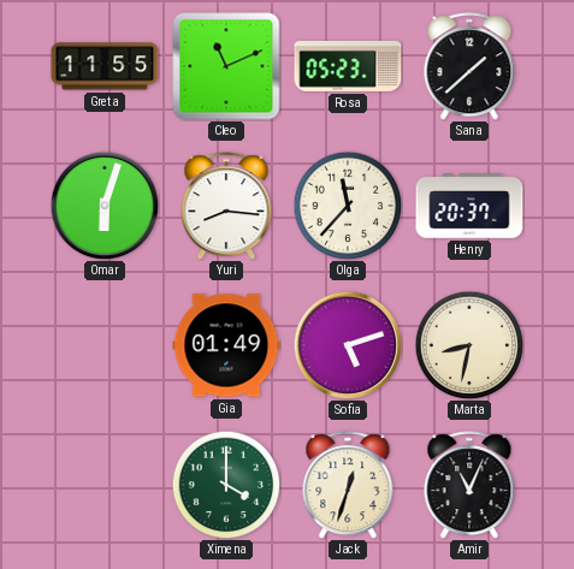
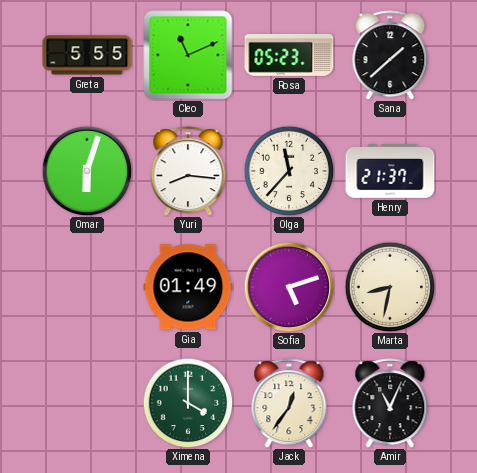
Greta: 11:55 -> 5:55 (87, 55)
Henry: 20:37 -> 21:37 (390, 171)
Jack: 12:33 -> 12:36 (289, 403)
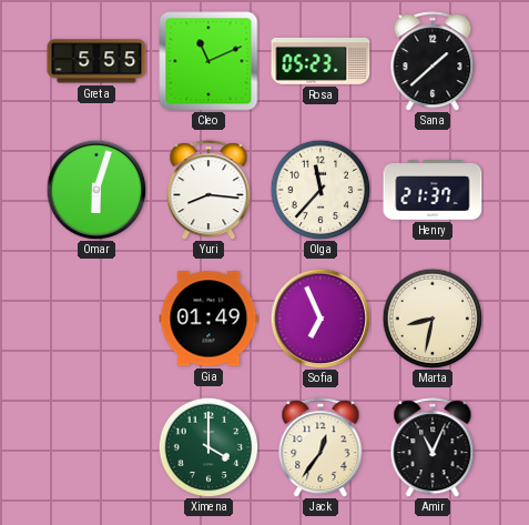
Sofia: 5:12 -> 6:56 (321, 319)
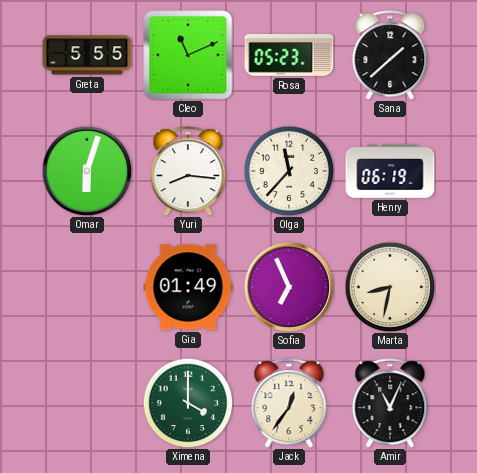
Henry: 21:37 -> 06:19 (390, 171)
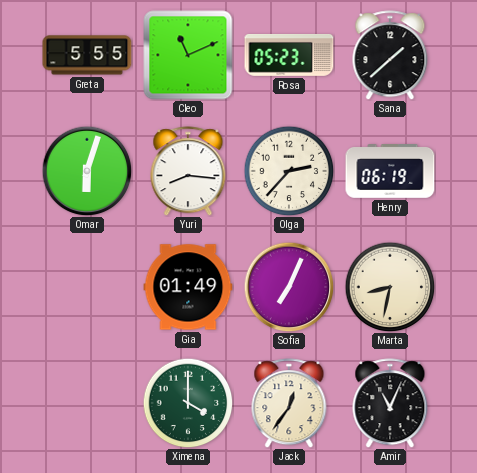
Olga: 11:37 -> 2:37 (289, 171)
Sofia: 6:56 -> 7:04 (289, 287)
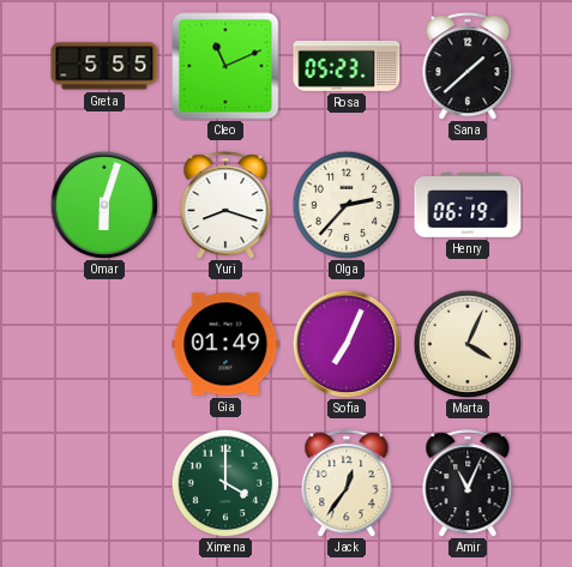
Yuri: 8:16 -> 8:18 (225, 205)
Marta: 8:32 -> 4:04 (468, 344)
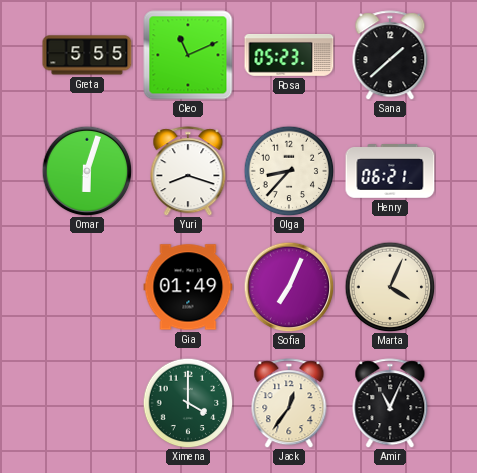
Olga: 2:37 -> 8:37 (289, 171)
Henry: 06:19 -> 06:21 (390, 171)
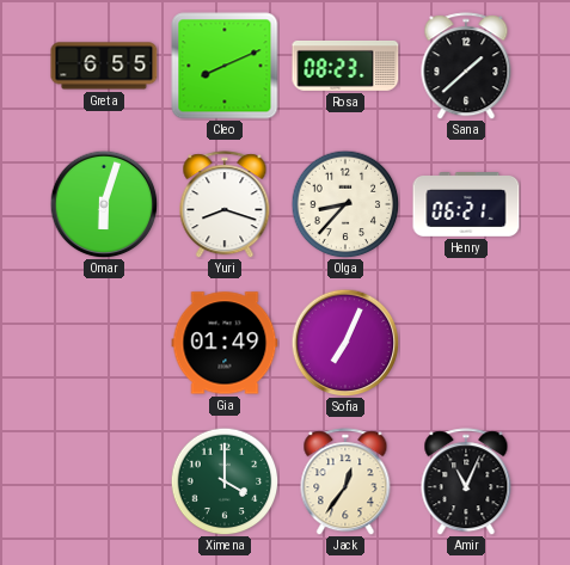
Greta: 5:55 -> 6:55 (104, 66)
Cleo: 11:11 -> 8:11 (225, 66)
Rosa: 05:23 -> 08:23 (345, 66)
Marta: 4:04 -> none (390, 287)
